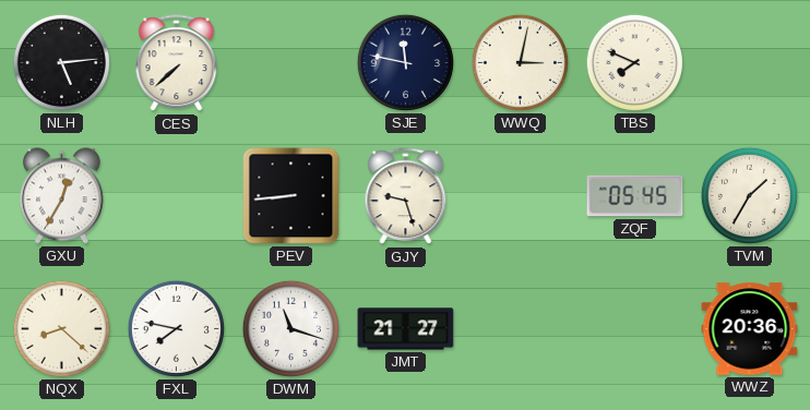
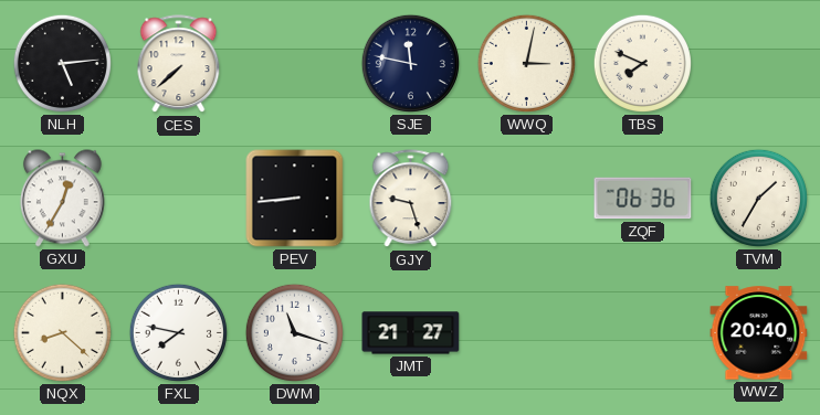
ZQF: 05:45 -> 06:36 (643, 199)
WWZ: 20:36 -> 20:40 (759, 333)
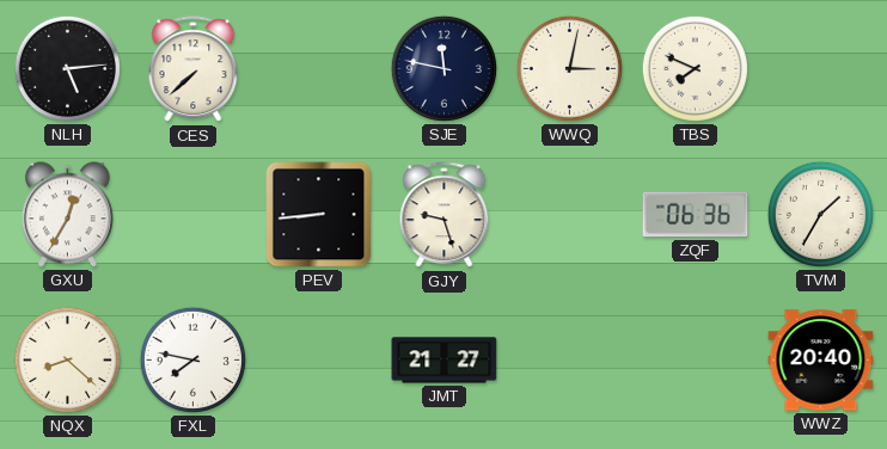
DWM: 11:18 -> none (294, 332)
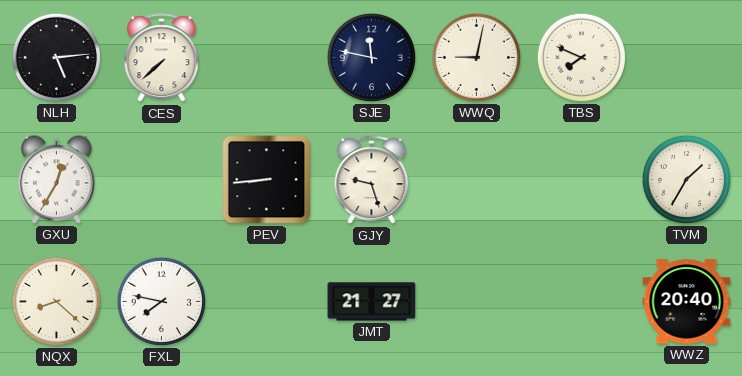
WWQ: 3:02 -> 9:02 (476, 57)
ZQF: 06:36 -> none (696, 215)
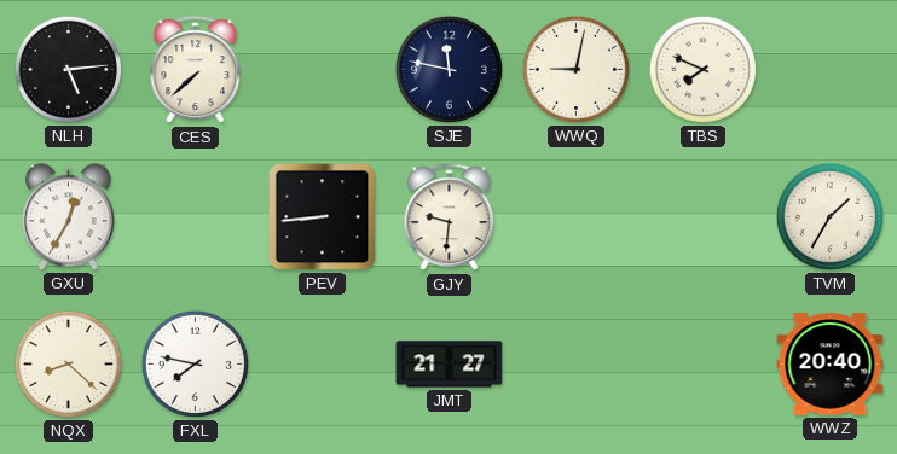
GJY: 9:27 -> 9:31 (450, 217)
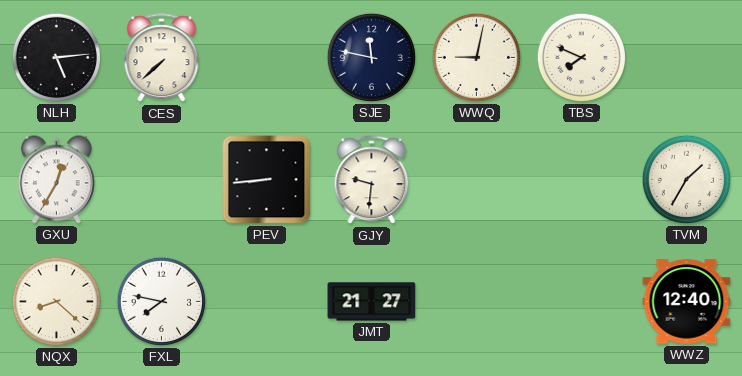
WWZ: 20:40 -> 12:40 (687, 302)
